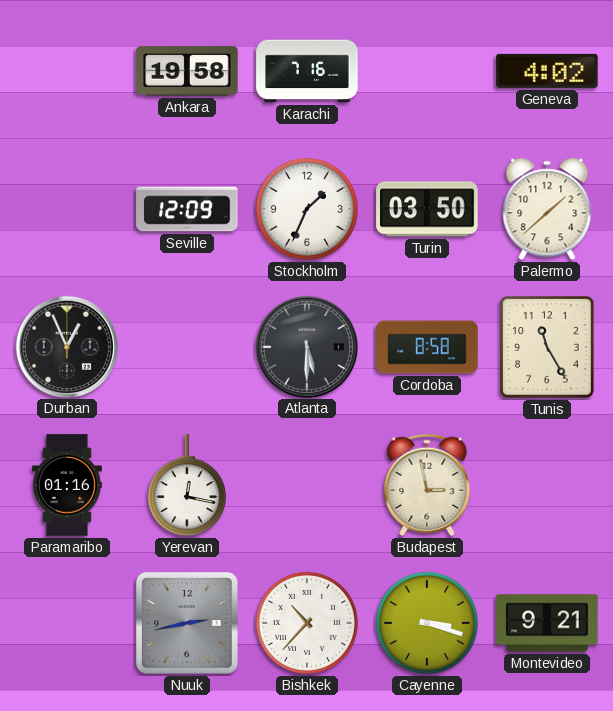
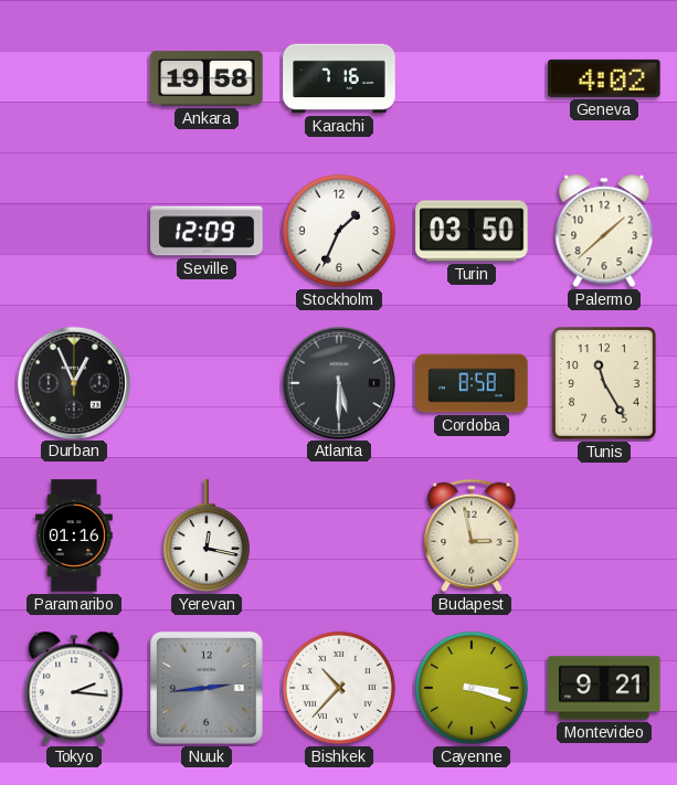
Tokyo: none -> 2:16 (74, 688)
Nuuk: 2:43 -> 2:44 (208, 689)
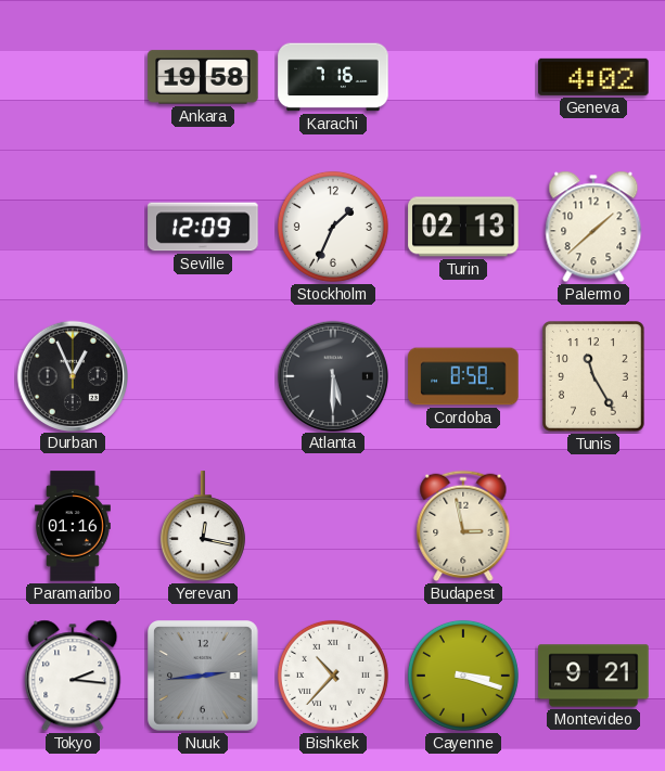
Turin: 03:50 -> 02:13 (463, 227)
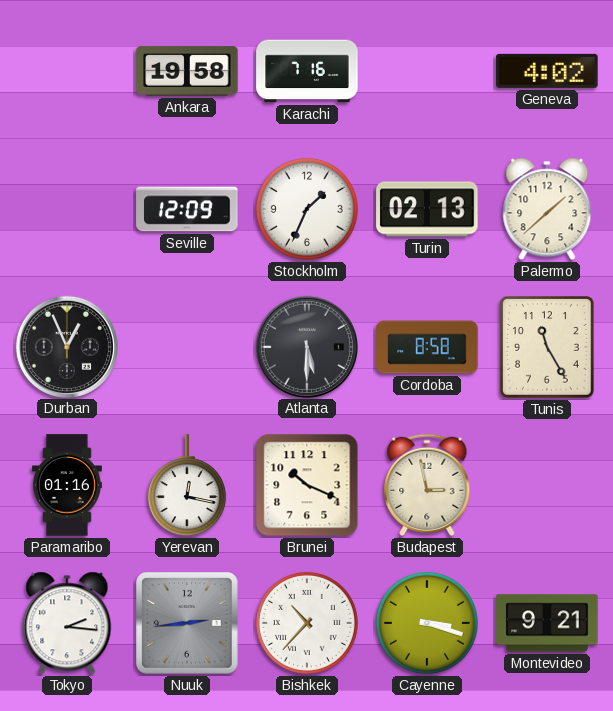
Brunei: none -> 10:19 (307, 485)
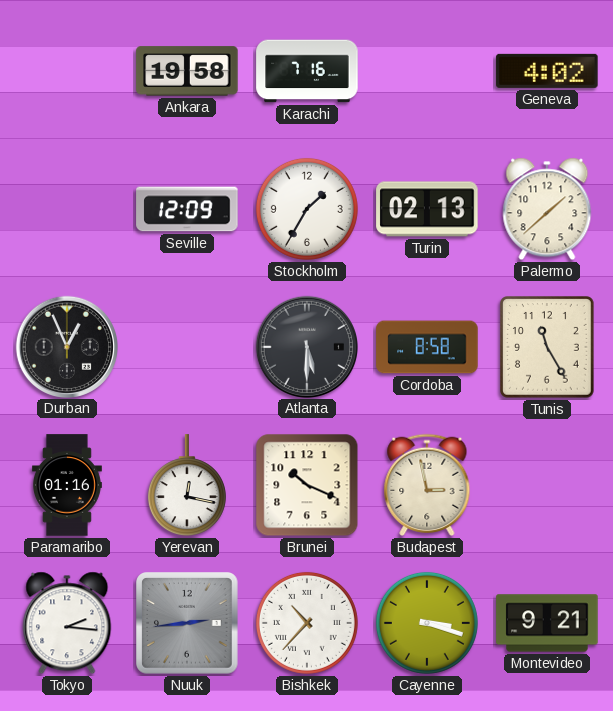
Stockholm: 1:34 -> 1:35 (307, 209)
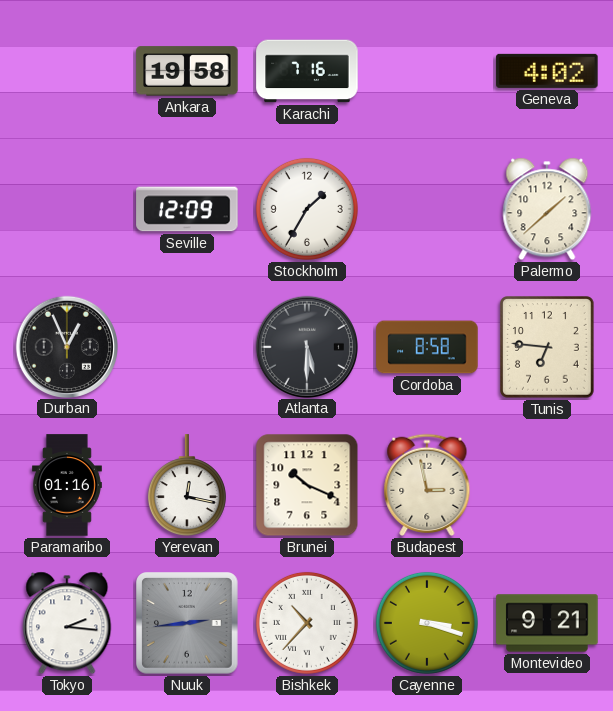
Turin: 02:13 -> none (427, 209)
Tunis: 11:25 -> 6:46 (548, 347)
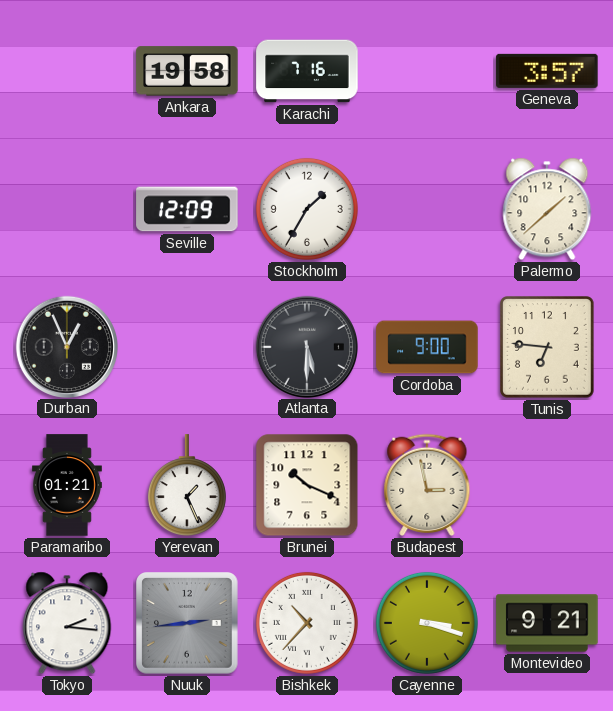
Geneva: 4:02 -> 3:57 (547, 71)
Cordoba: 8:58 -> 9:00 (427, 347)
Paramaribo: 01:16 -> 01:21 (67, 485)
Yerevan: 12:17 -> 1:26 (187, 486)
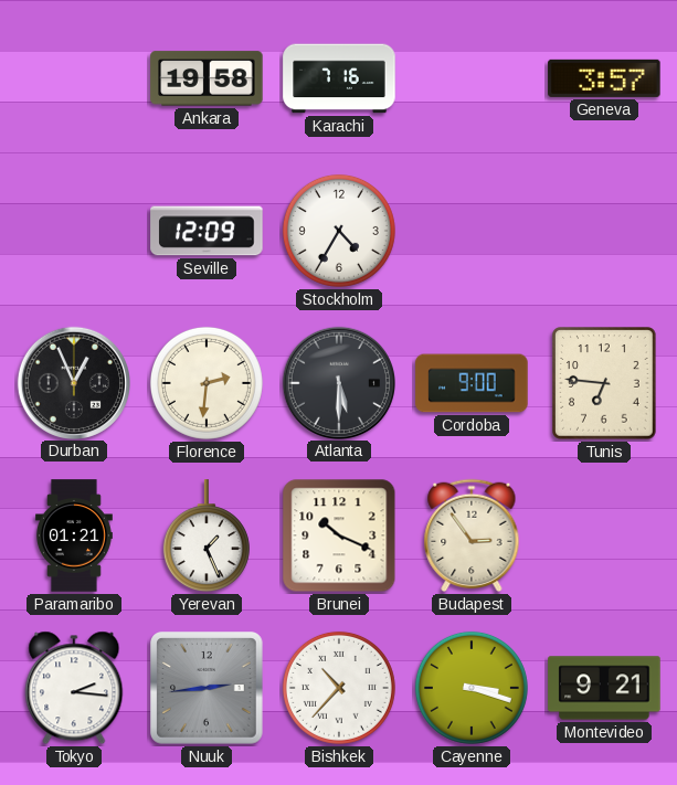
Stockholm: 1:35 -> 4:35 (339, 231)
Palermo: 1:38 -> none (547, 209)
Florence: none -> 2:31 (207, 383)
Budapest: 2:58 -> 2:54 (472, 535)
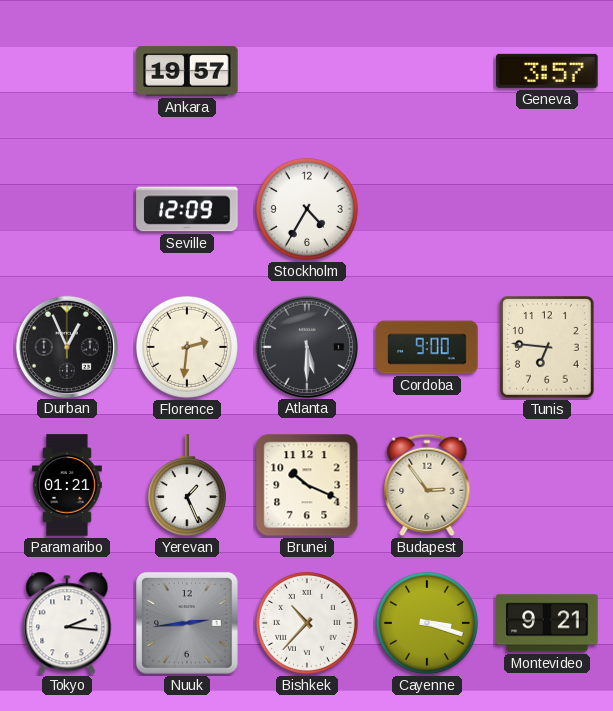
Ankara: 19:58 -> 19:57 (187, 71)
Karachi: 7:16 -> none (339, 78)
